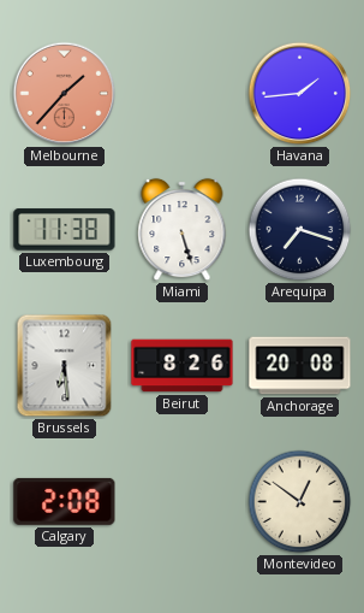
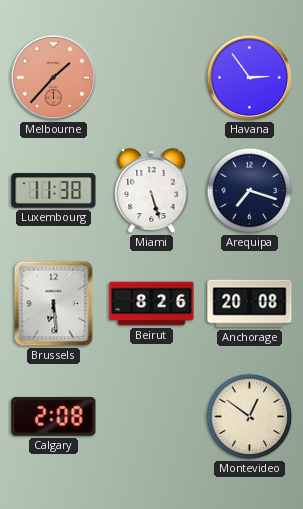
Havana: 1:44 -> 2:54 (250, 78)
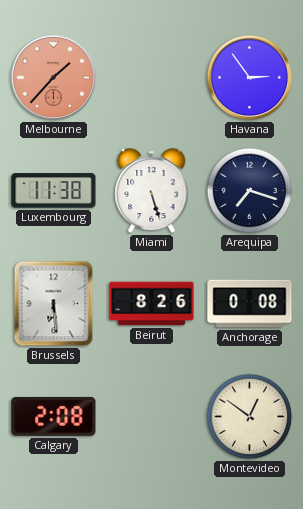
Anchorage: 20:08 -> 0:08 (250, 304)
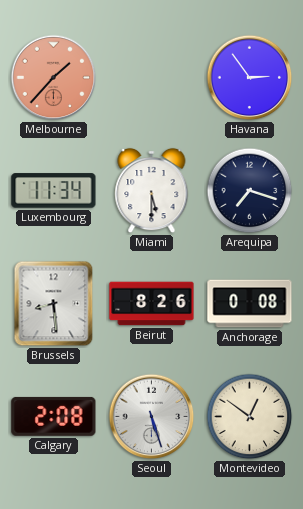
Luxembourg: 11:38 -> 11:34 (54, 191)
Miami: 5:27 -> 5:30 (152, 191)
Brussels: 6:29 -> 8:29 (54, 304)
Seoul: none -> 5:27 (152, 417)
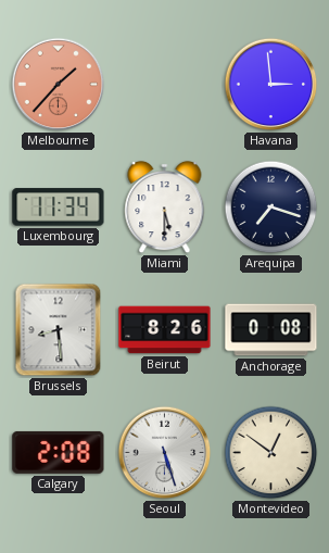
Havana: 2:54 -> 2:59 (271, 85)
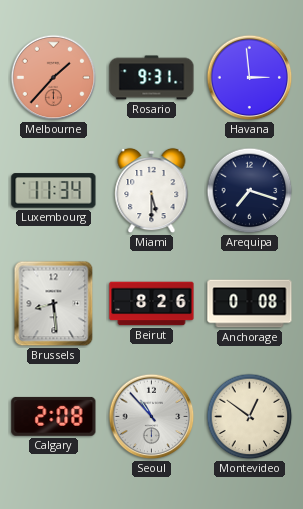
Rosario: none -> 9:31 (152, 78)
Seoul: 5:27 -> 10:53 (152, 417)
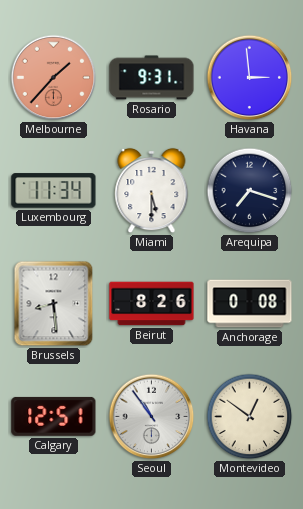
Calgary: 2:08 -> 12:51 (54, 416)
Seoul: 10:53 -> 10:54 (152, 417)
